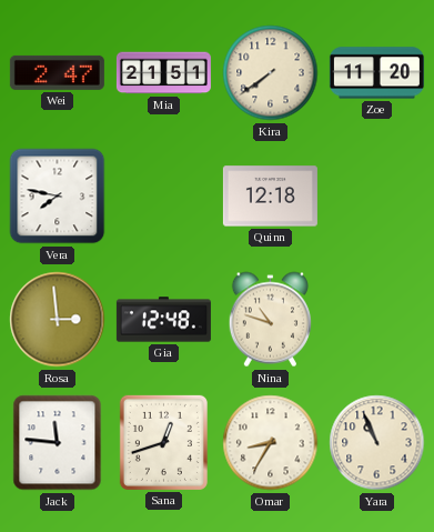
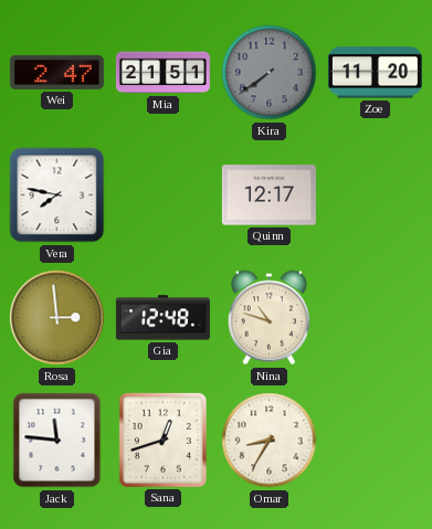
Kira dial: cream -> grey (270, 73)
Quinn: 12:18 -> 12:17 (268, 195)
Yara: 10:56 -> none (377, 443)
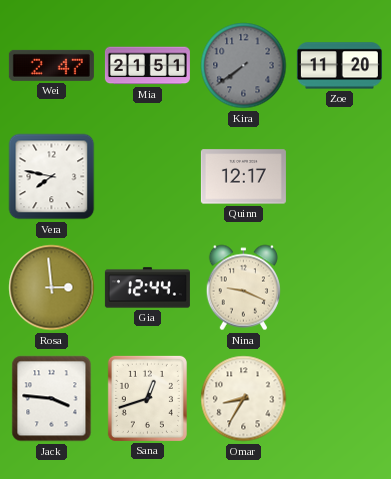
Gia: 12:48 -> 12:44 (147, 288)
Nina: 10:48 -> 9:19 (243, 288)
Jack: 11:46 -> 3:46 (52, 399)
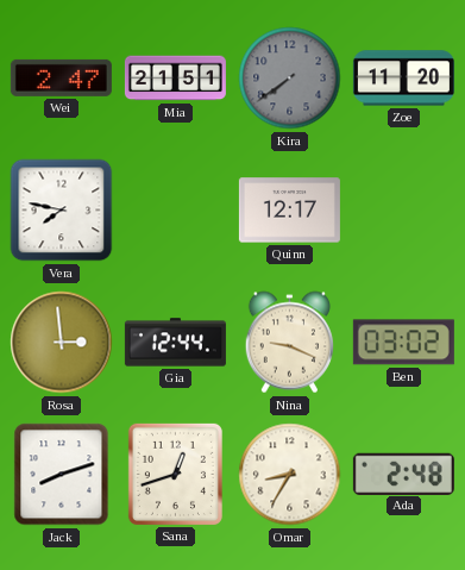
Ben: none -> 03:02 (403, 343)
Jack: 3:46 -> 8:12 (62, 475)
Ada: none -> 2:48 (403, 474)
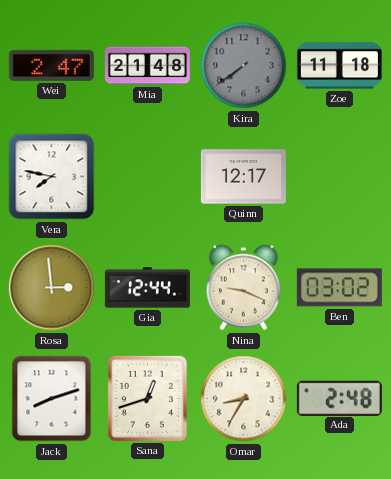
Mia: 21:51 -> 21:48 (147, 66)
Zoe: 11:20 -> 11:18 (339, 66)
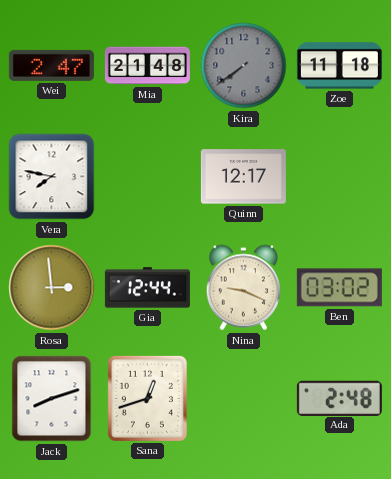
Omar: 8:35 -> none (244, 399)
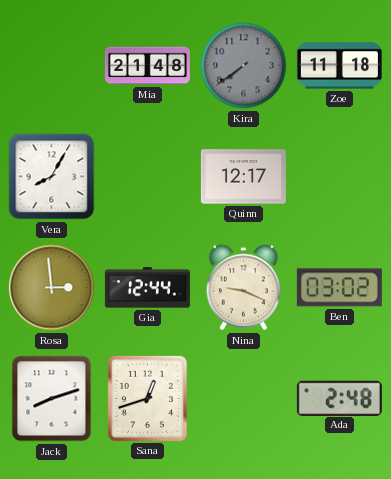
Wei: 2:47 -> none (51, 65)
Vera: 7:47 -> 8:05 (52, 177)
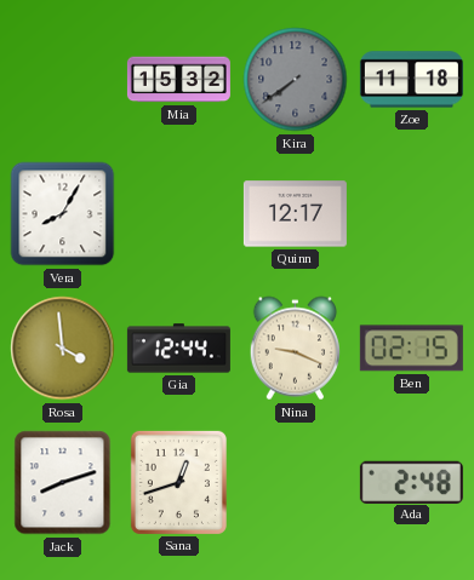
Mia: 21:48 -> 15:32 (178, 80)
Rosa: 2:59 -> 3:59 (63, 349)
Ben: 03:02 -> 02:15 (411, 349)
